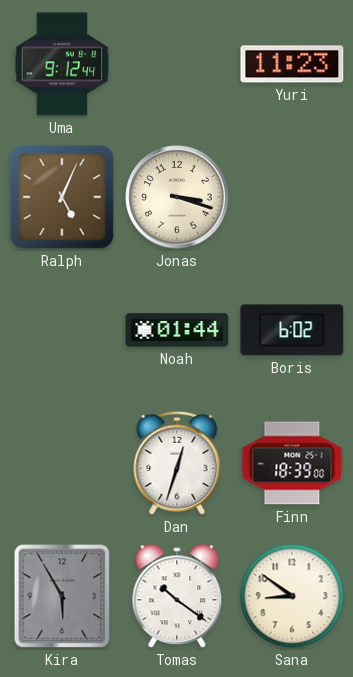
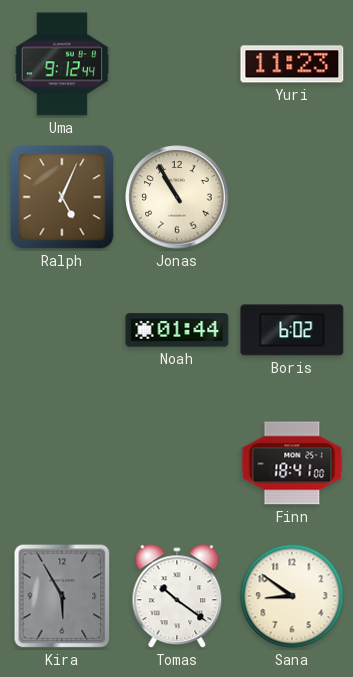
Jonas: 3:18 -> 10:55 (177, 197)
Dan: 12:33 -> none (177, 463)
Finn: 18:39 -> 18:41 (292, 463)
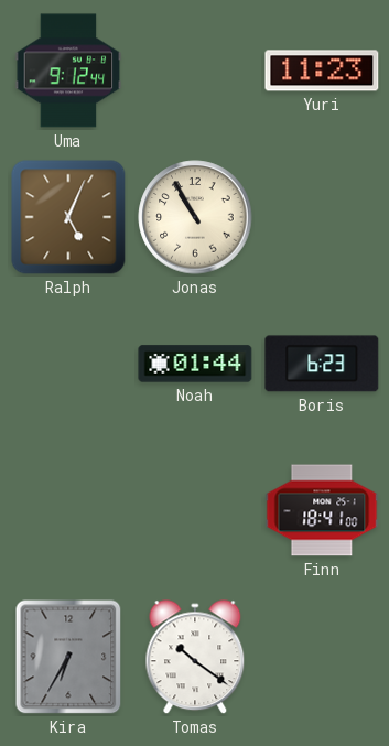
Boris: 6:02 -> 6:23 (322, 364)
Kira: 5:55 -> 6:35 (68, 657)
Sana: 8:51 -> none (292, 596)
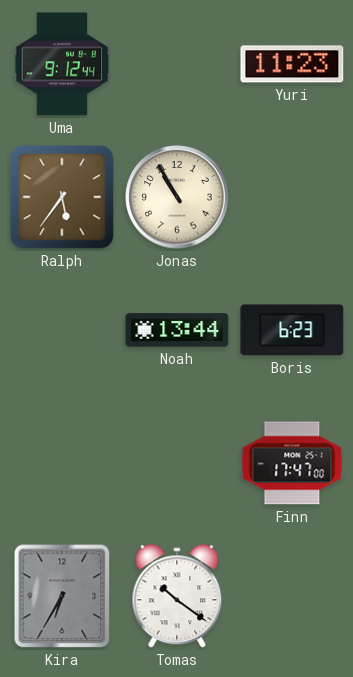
Ralph: 5:04 -> 5:36 (62, 197)
Noah: 01:44 -> 13:44 (177, 330)
Finn: 18:41 -> 17:47 (292, 463)
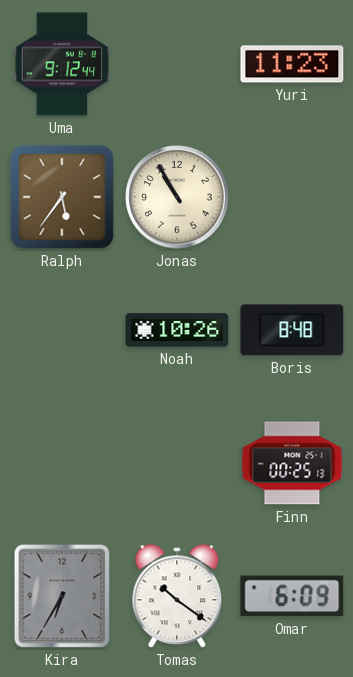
Noah: 13:44 -> 10:26 (177, 330)
Boris: 6:23 -> 8:48 (292, 330)
Finn: 17:47 -> 00:25 (292, 463)
Omar: none -> 6:09 (292, 596)
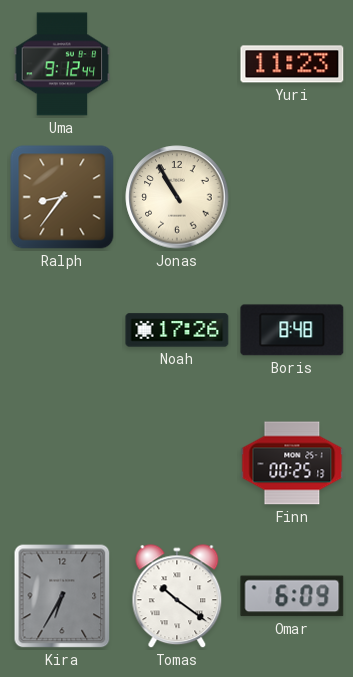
Ralph: 5:36 -> 8:36 (62, 197)
Noah: 10:26 -> 17:26 (177, 330)
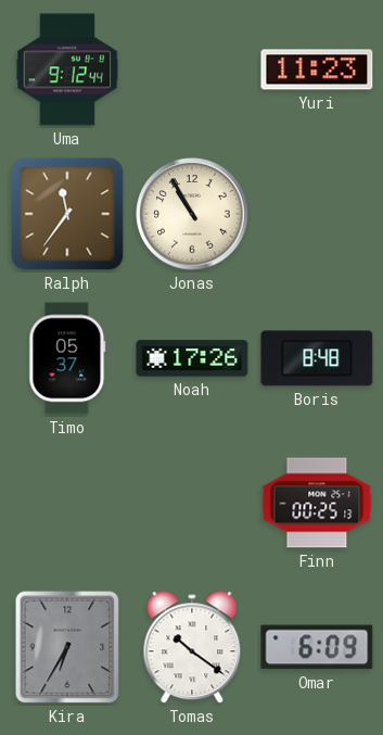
Ralph: 8:36 -> 11:36 (67, 214)
Timo: none -> 05:37 (67, 358)
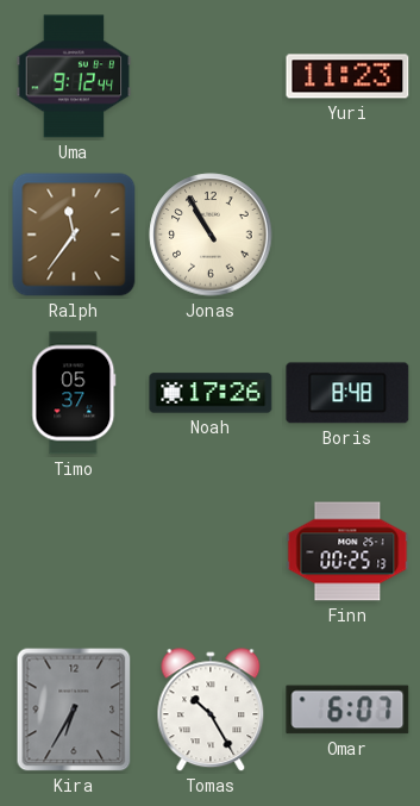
Tomas: 10:21 -> 10:25 (211, 711)
Omar: 6:09 -> 6:07 (347, 710)
